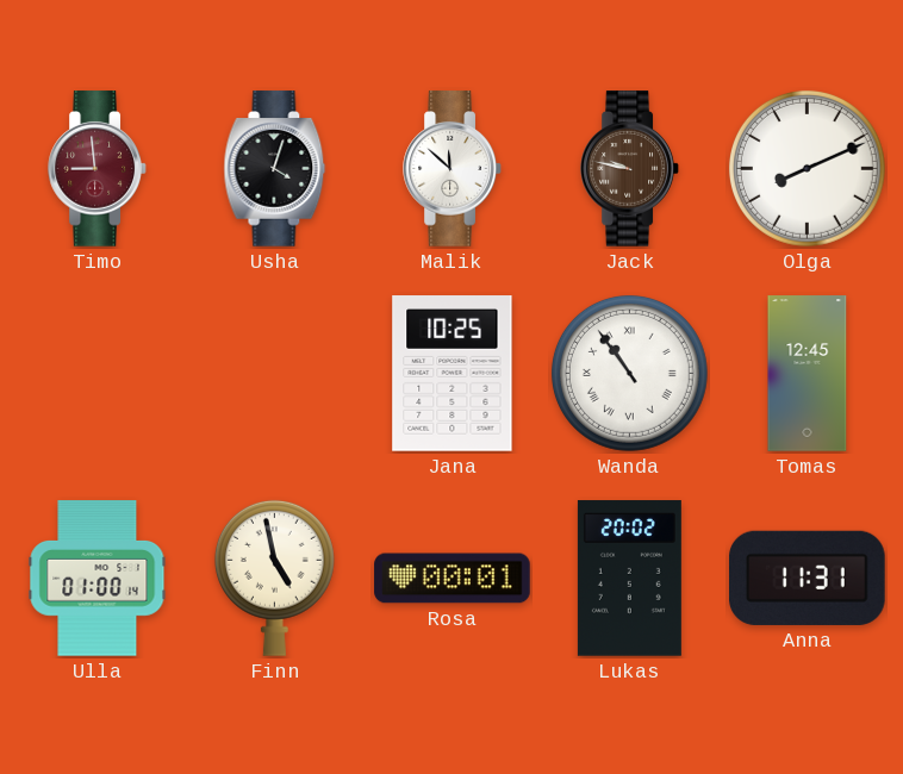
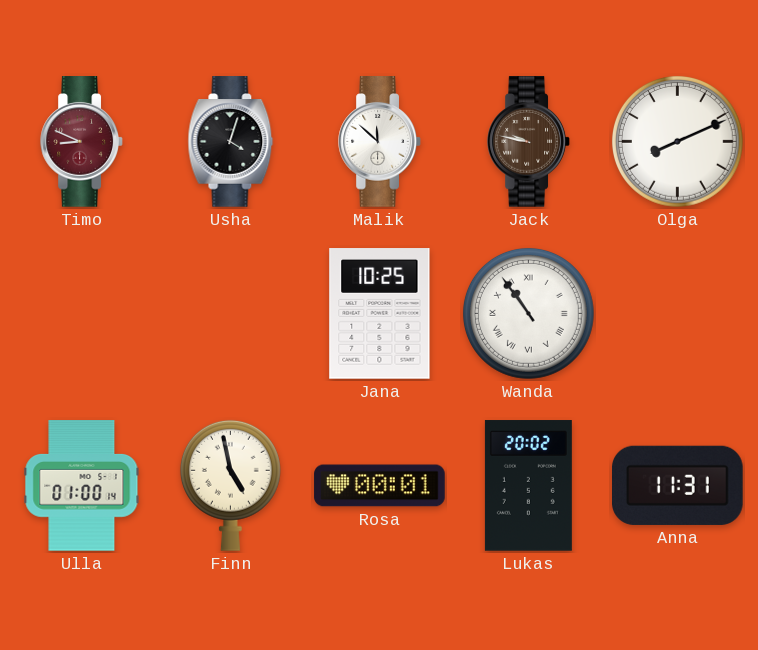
Timo: 8:59 -> 8:49 (82, 142)
Tomas: 12:45 -> none (808, 374)
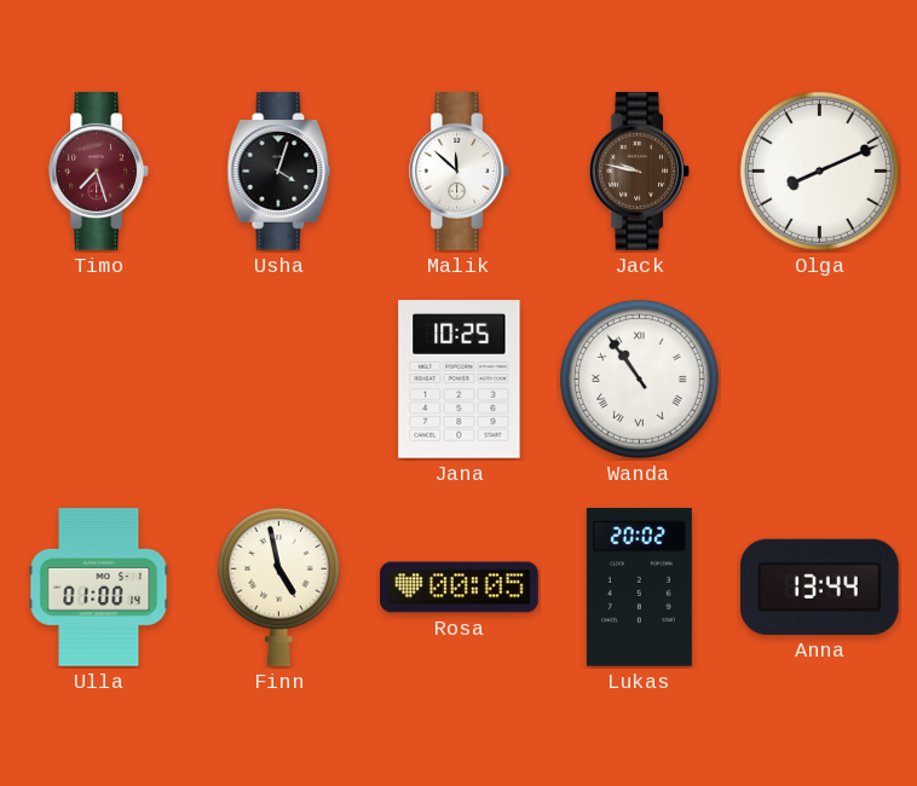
Timo: 8:49 -> 7:27 (99, 172)
Rosa: 00:01 -> 00:05 (460, 588)
Anna: 11:31 -> 13:44 (820, 586)
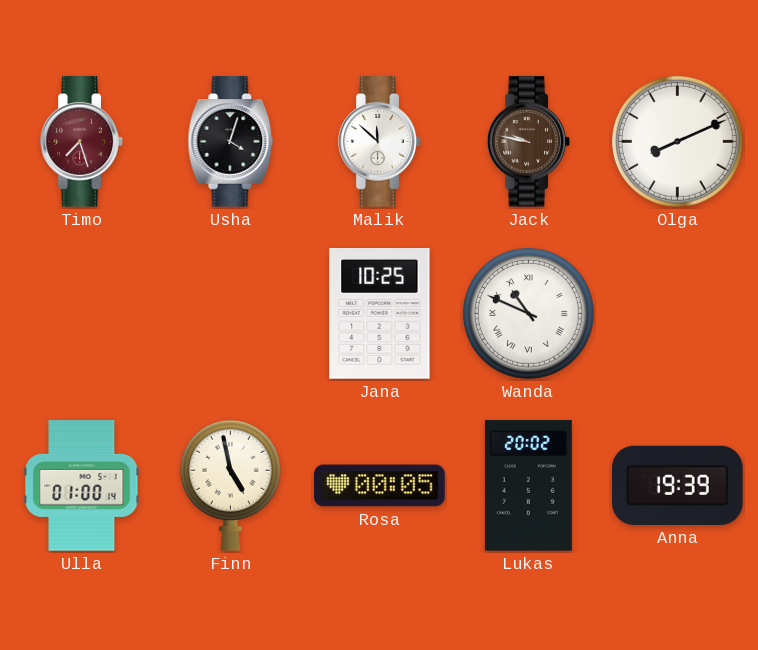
Wanda: 10:54 -> 10:49 (528, 313)
Anna: 13:44 -> 19:39 (678, 485)
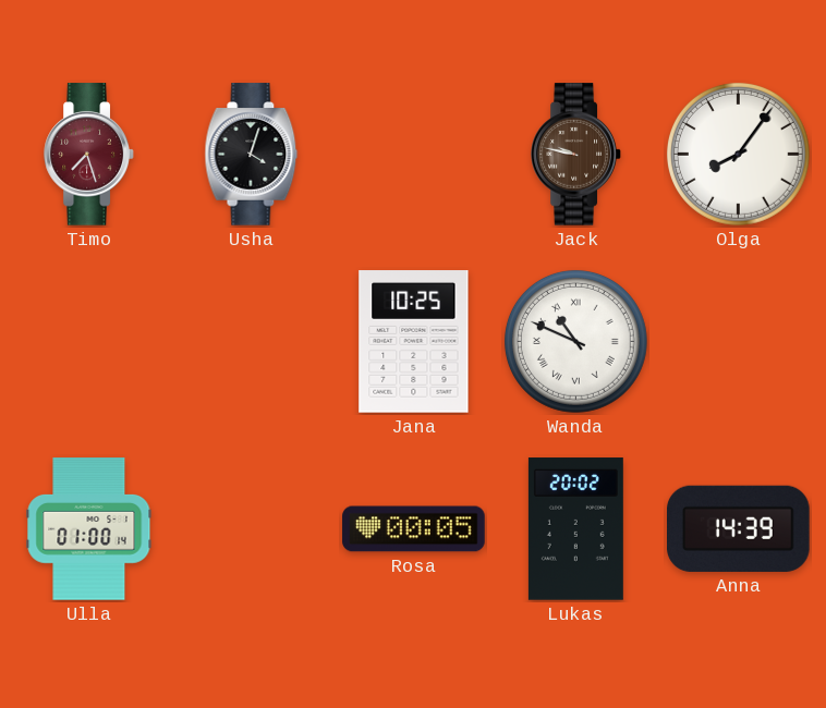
Malik: 11:52 -> none (380, 142)
Olga: 8:11 -> 8:06 (738, 154)
Finn: 4:58 -> none (230, 485)
Anna: 19:39 -> 14:39 (739, 528)
